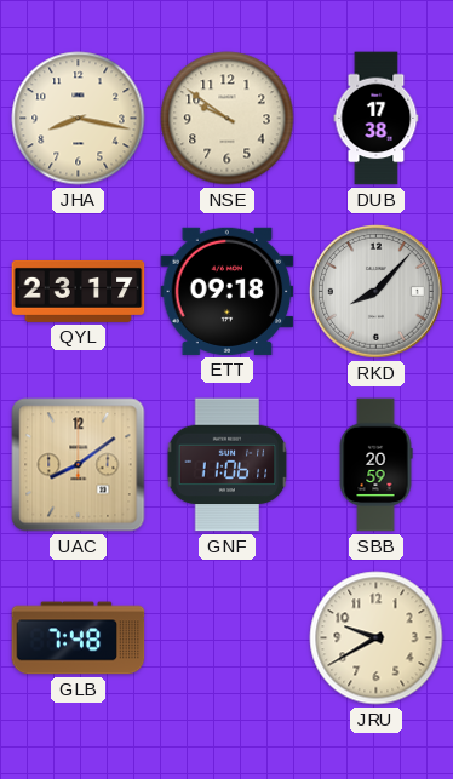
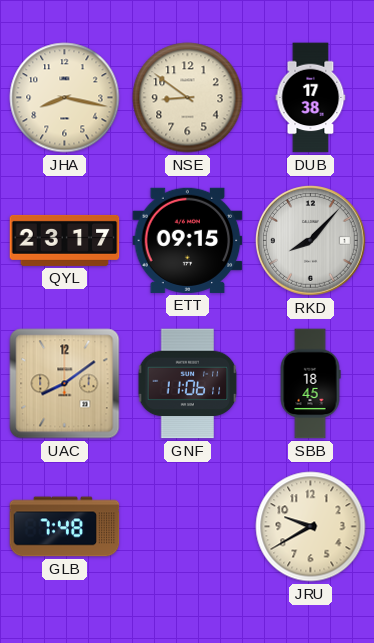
NSE: 9:51 -> 8:51 (188, 98)
ETT: 09:18 -> 09:15 (188, 240)
SBB: 20:59 -> 18:45 (310, 384)
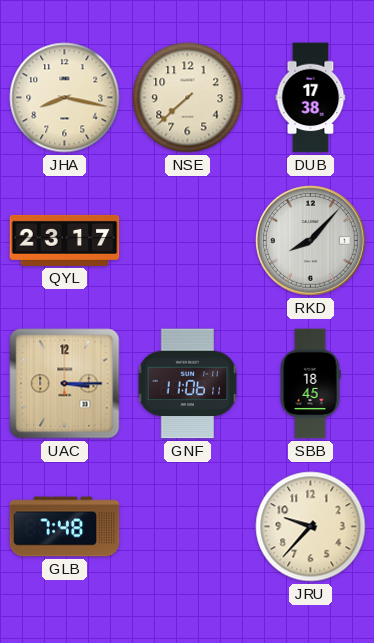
NSE: 8:51 -> 7:38 (188, 98)
ETT: 09:15 -> none (188, 240)
UAC: 8:09 -> 3:15 (65, 384)
JRU: 9:40 -> 9:37 (311, 527)
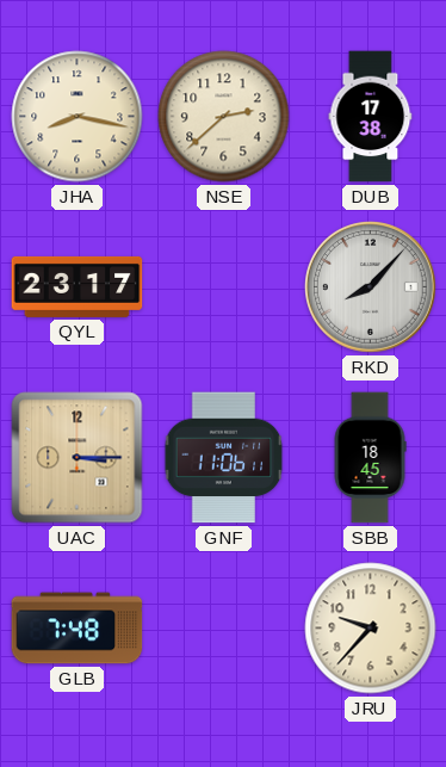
NSE: 7:38 -> 2:38 (224, 117)
